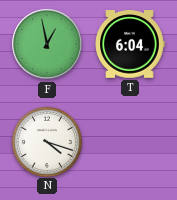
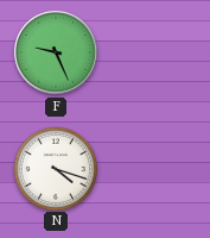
F: 12:58 -> 9:26 (56, 52)
T: 6:04 -> none (130, 44)
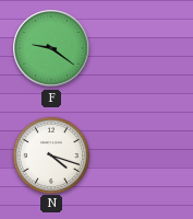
F: 9:26 -> 9:21 (51, 48)
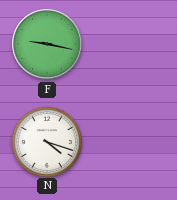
F: 9:21 -> 9:17 (47, 44)
